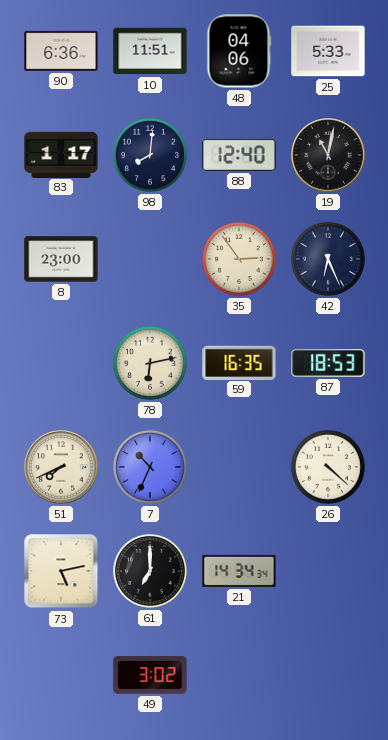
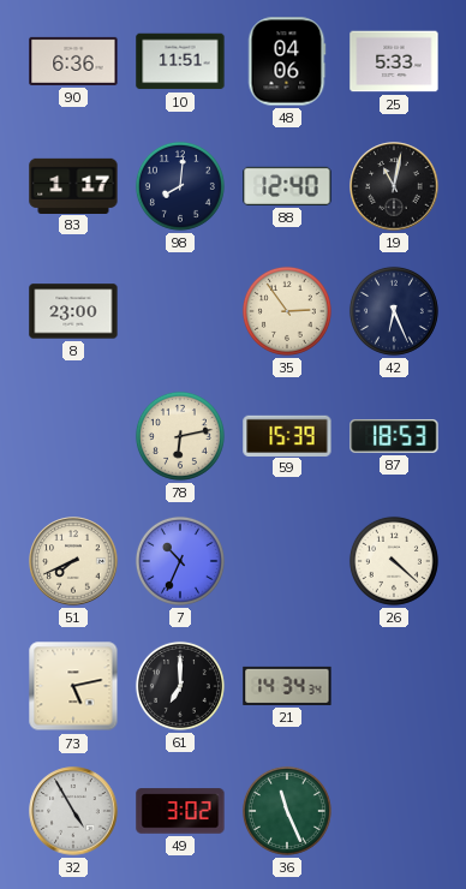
59: 16:35 -> 15:39 (287, 435)
32: none -> 4:55 (73, 811)
36: none -> 11:26 (287, 811)
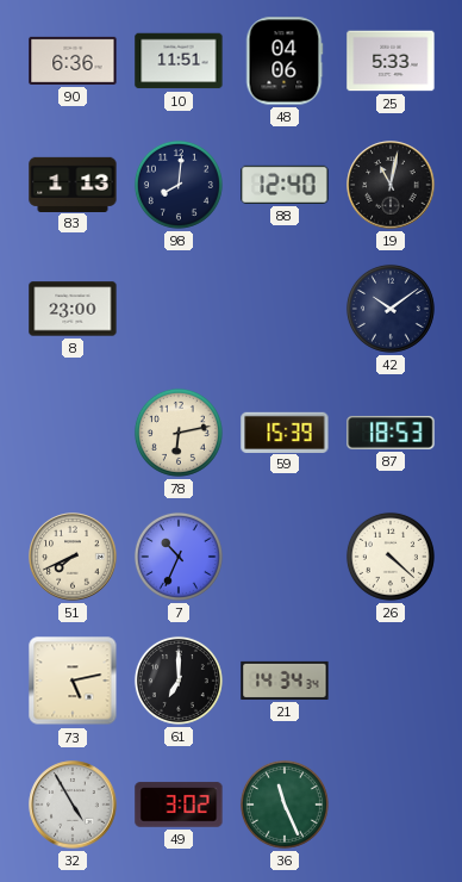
83: 1:17 -> 1:13 (73, 184)
35: 2:54 -> none (287, 311)
42: 6:26 -> 10:09 (391, 309)
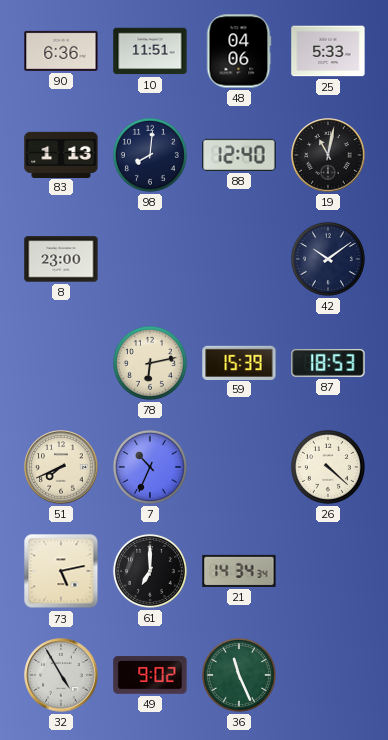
49: 3:02 -> 9:02 (150, 675)
